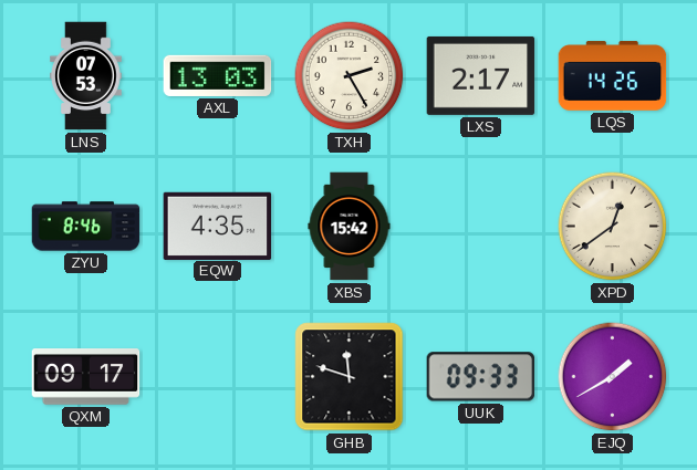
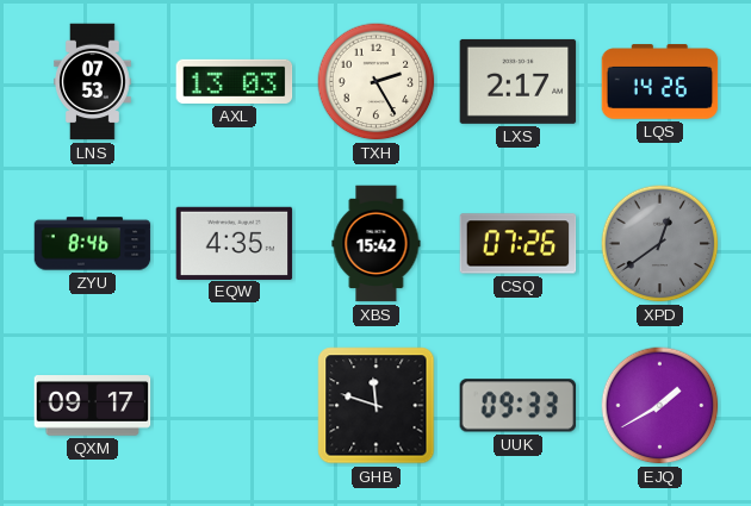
CSQ: none -> 07:26 (519, 244)
XPD dial: cream -> grey (660, 244)
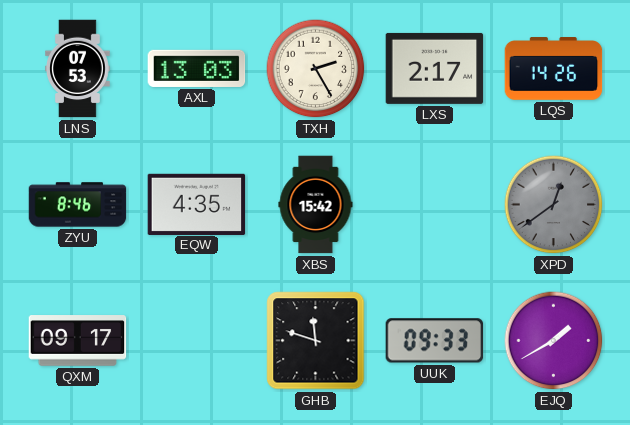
CSQ: 07:26 -> none (519, 244)
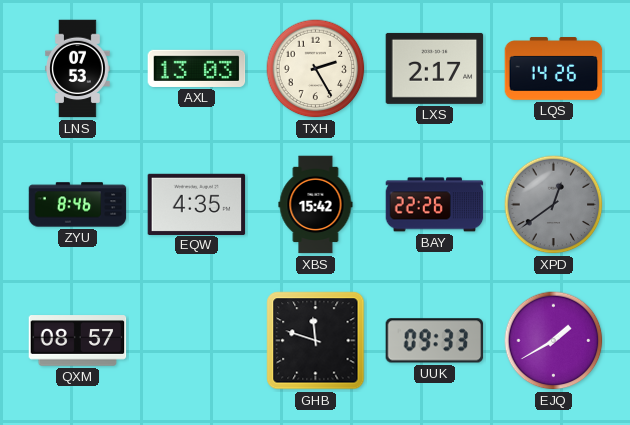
BAY: none -> 22:26 (435, 205)
QXM: 09:17 -> 08:57 (78, 341)
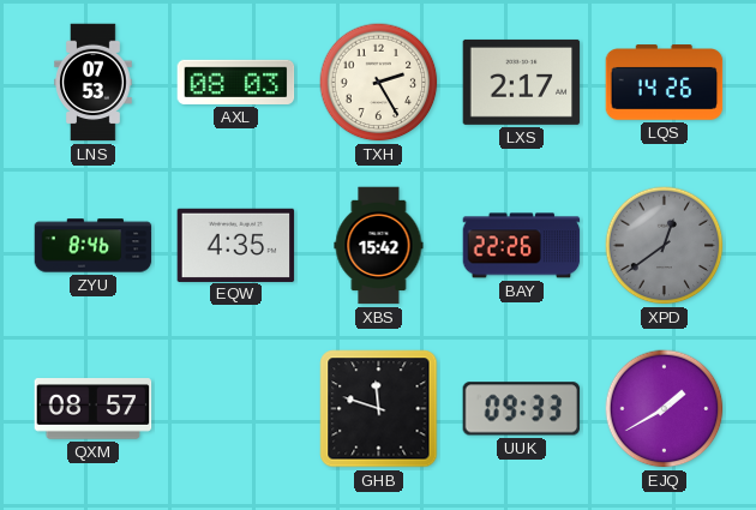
AXL: 13:03 -> 08:03 (236, 82)
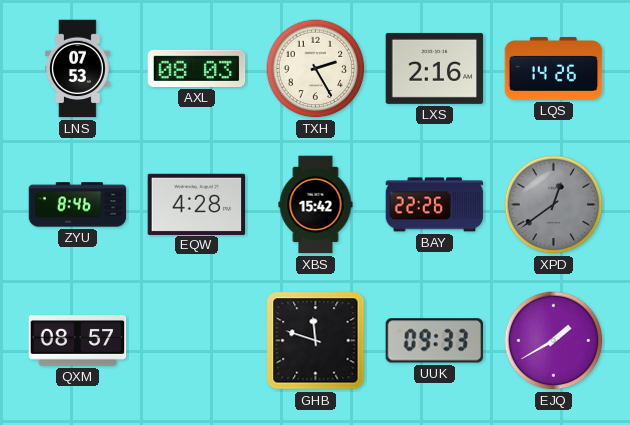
LXS: 2:17 -> 2:16 (435, 68)
EQW: 4:35 -> 4:28 (197, 204)
